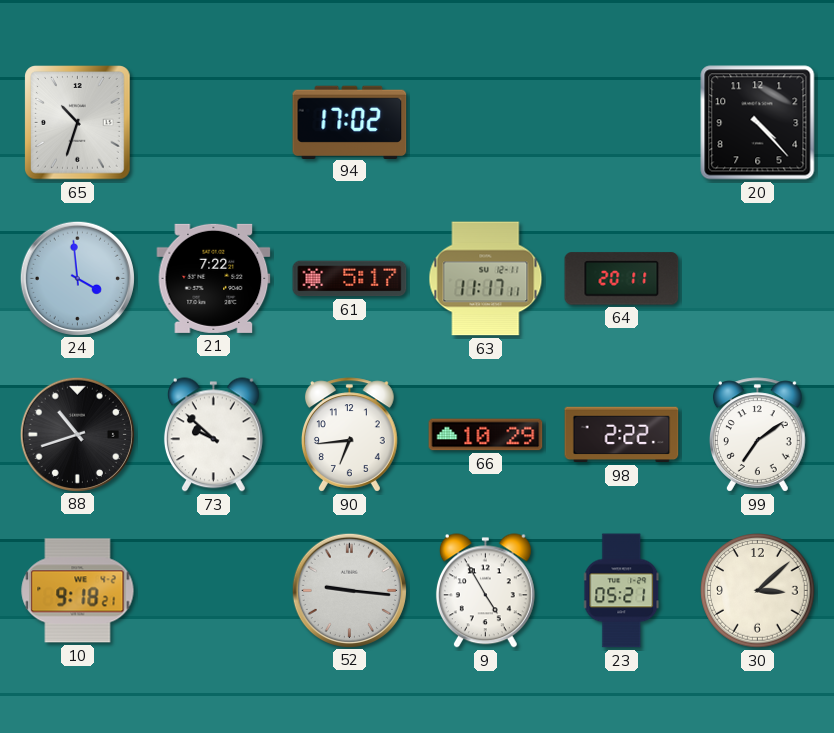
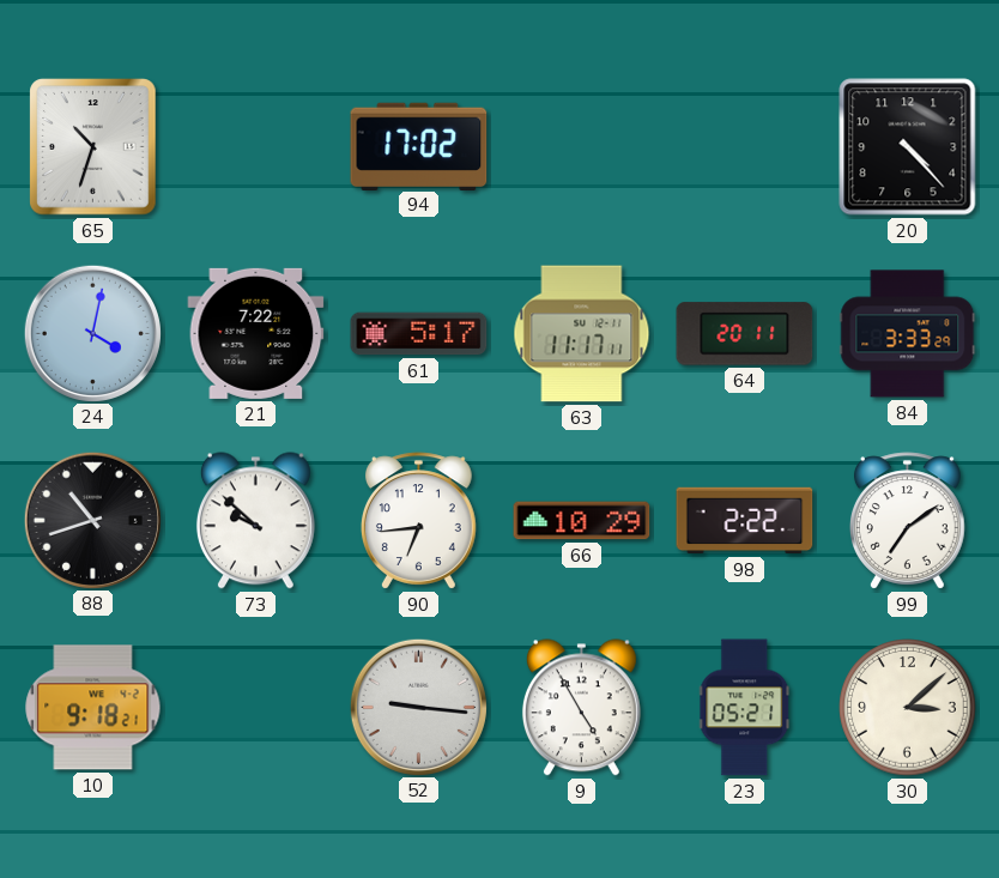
24: 3:59 -> 4:02 (92, 333)
84: none -> 3:33 (908, 334)
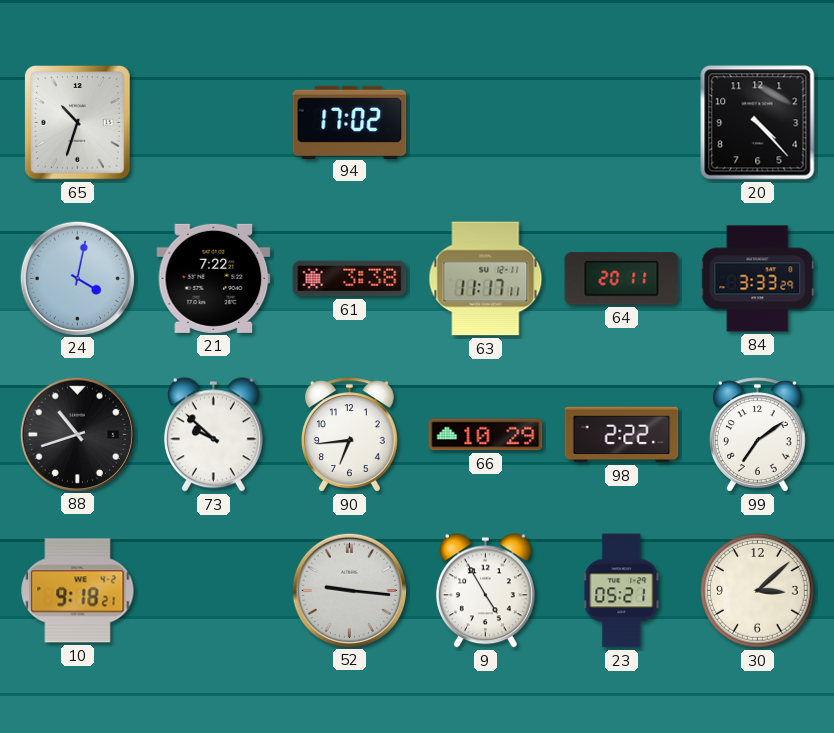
61: 5:17 -> 3:38 (350, 279)
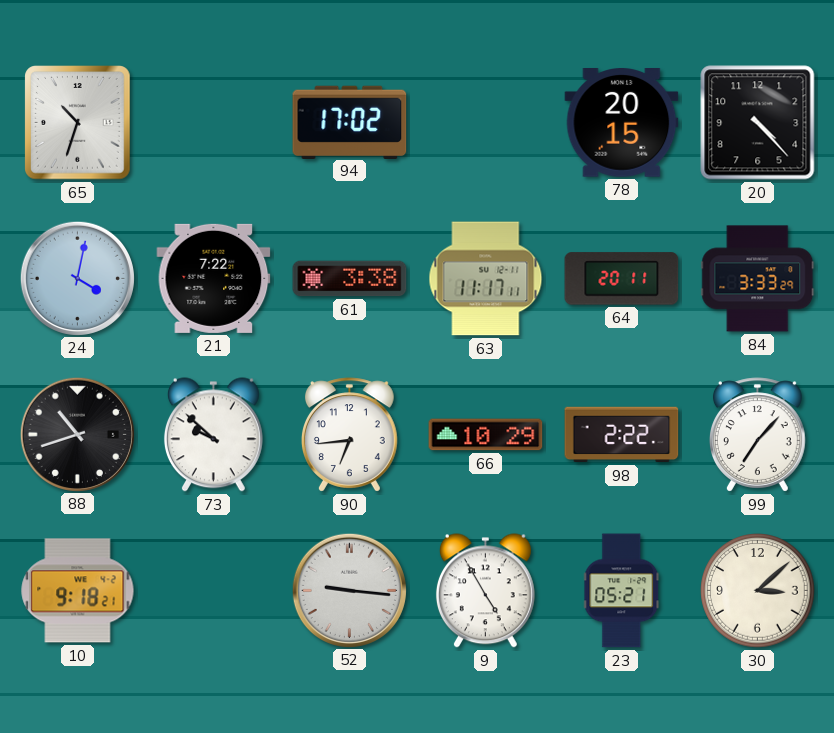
78: none -> 20:15 (622, 123)
99: 7:09 -> 7:07 (757, 435)
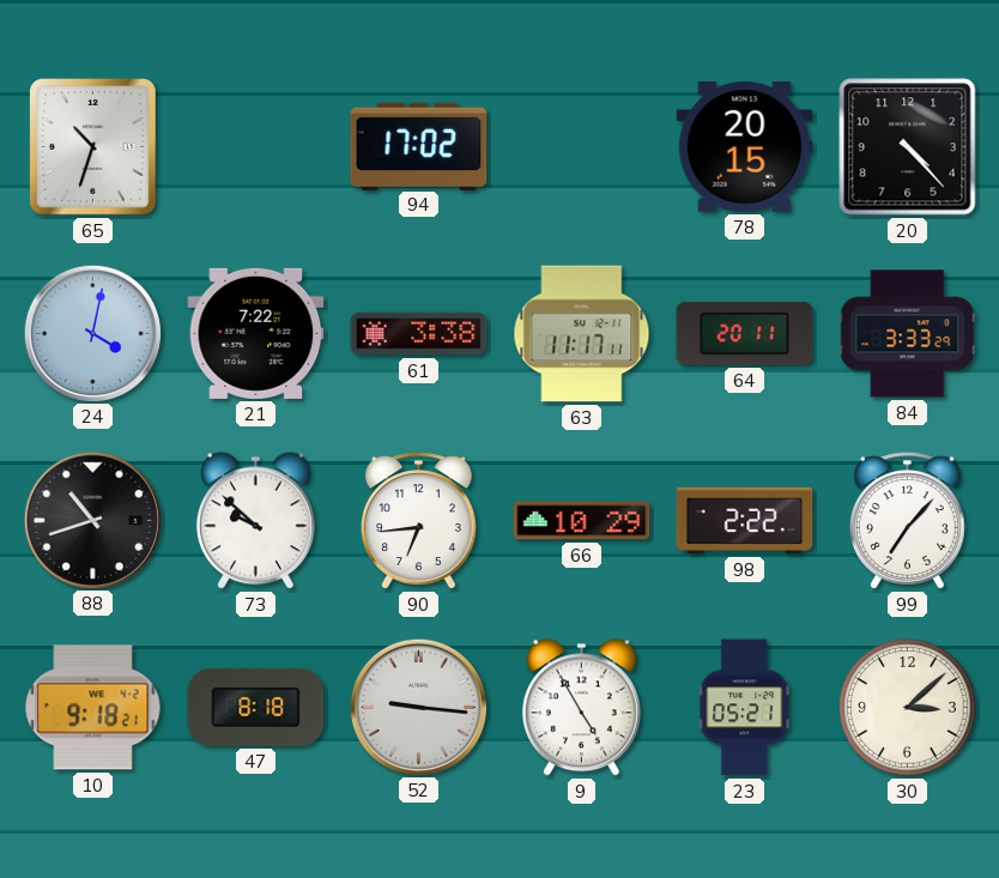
47: none -> 8:18 (256, 707)
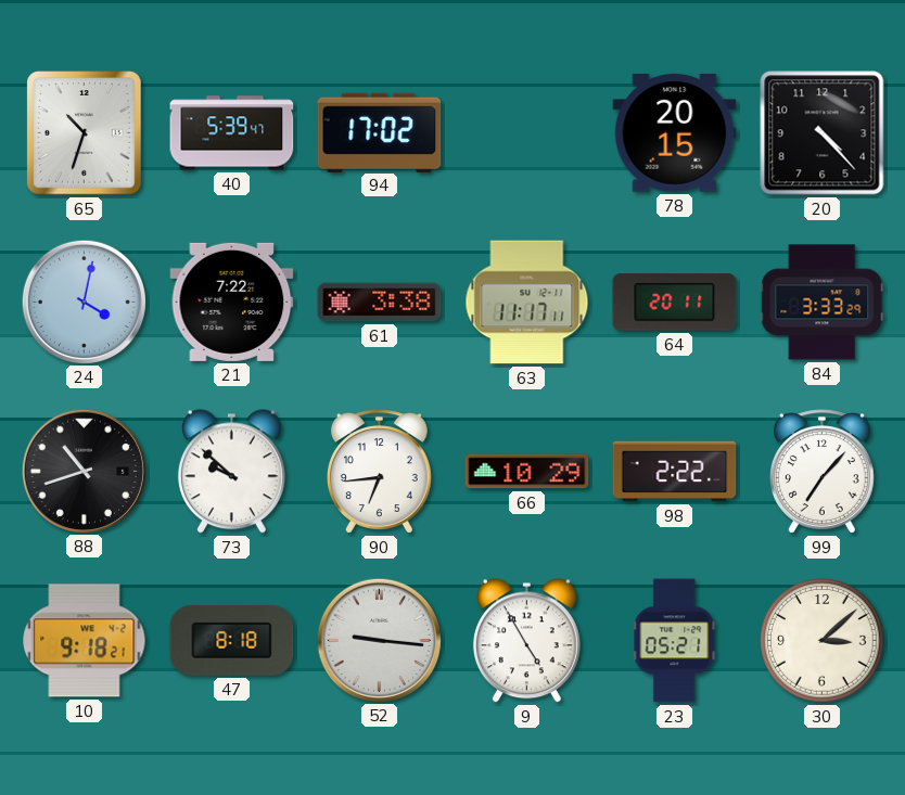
40: none -> 5:39 (232, 133)
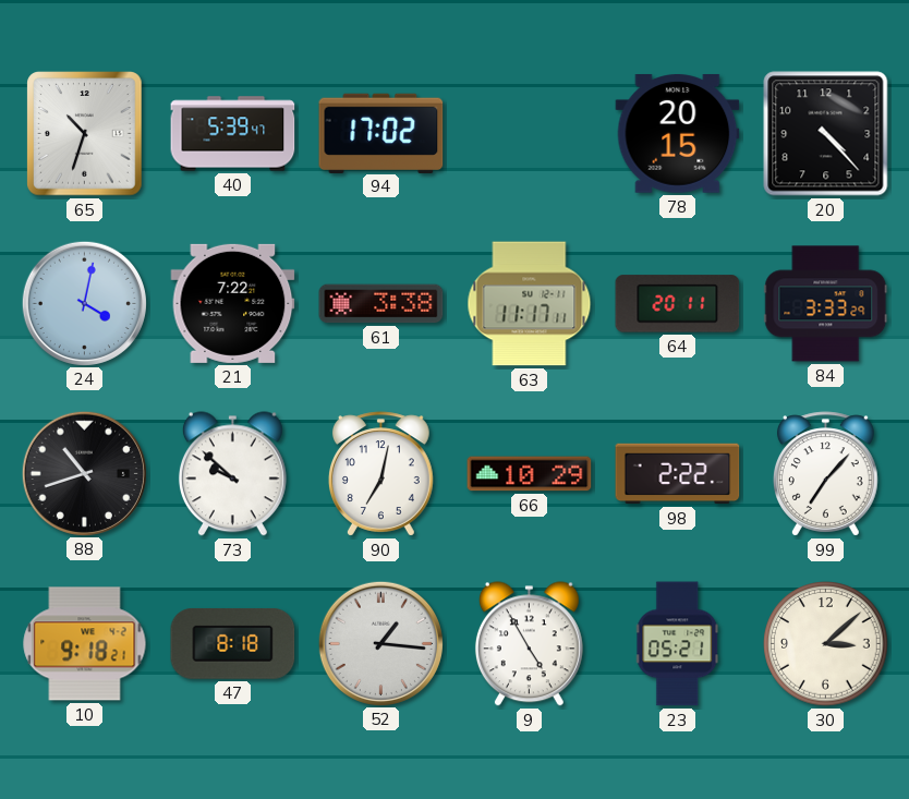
90: 6:44 -> 7:02 (380, 474)
52: 9:16 -> 1:16 (380, 643)
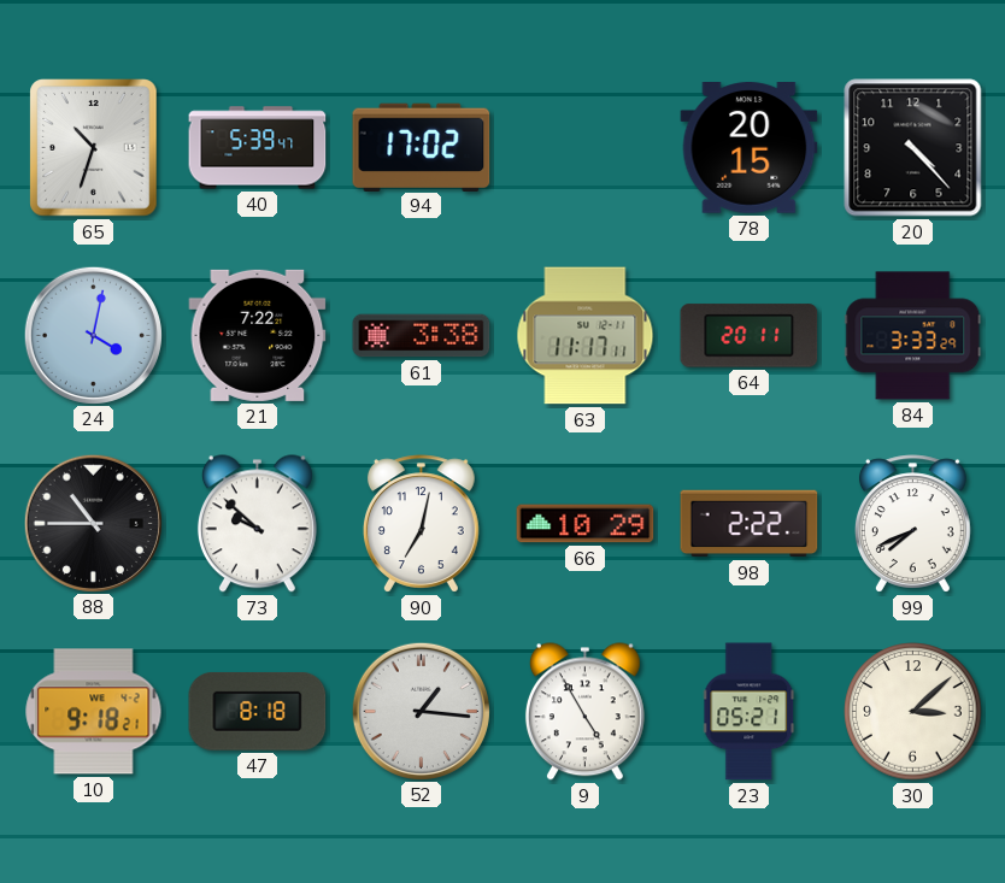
88: 10:42 -> 10:45 (93, 523)
99: 7:07 -> 7:41 (912, 524)
